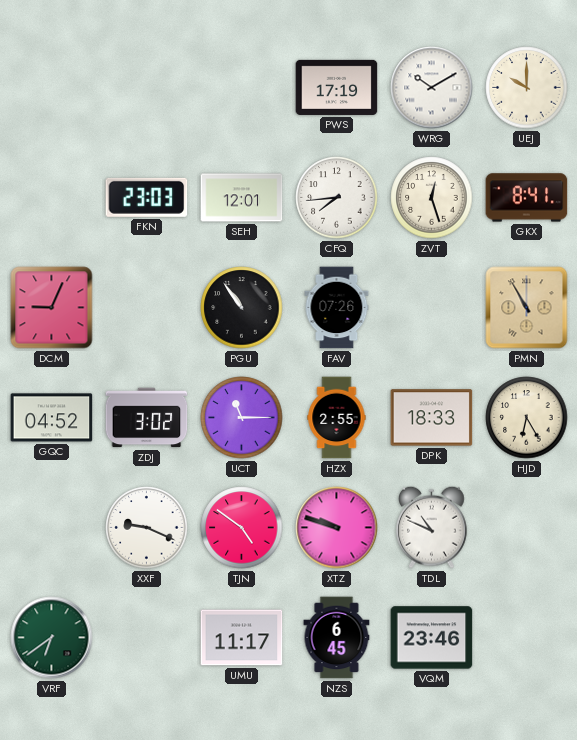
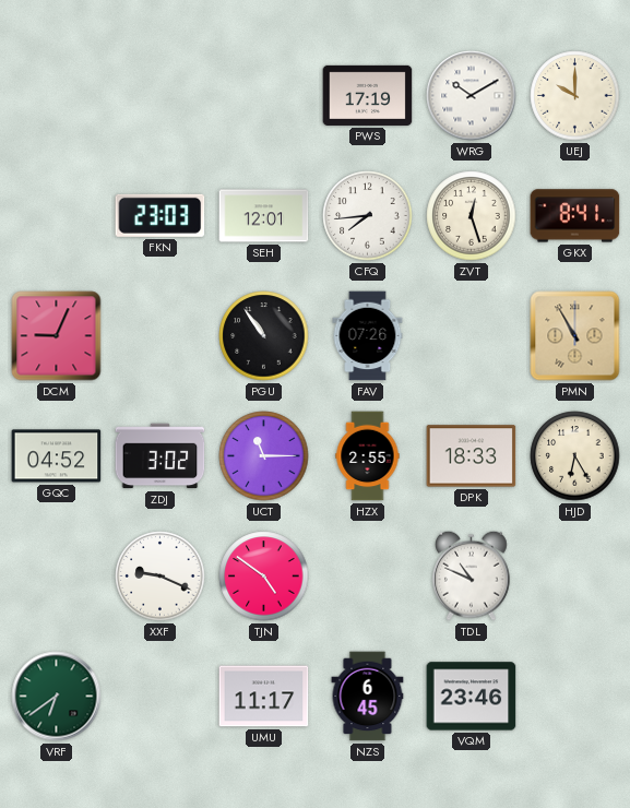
XTZ: 9:48 -> none (337, 528)
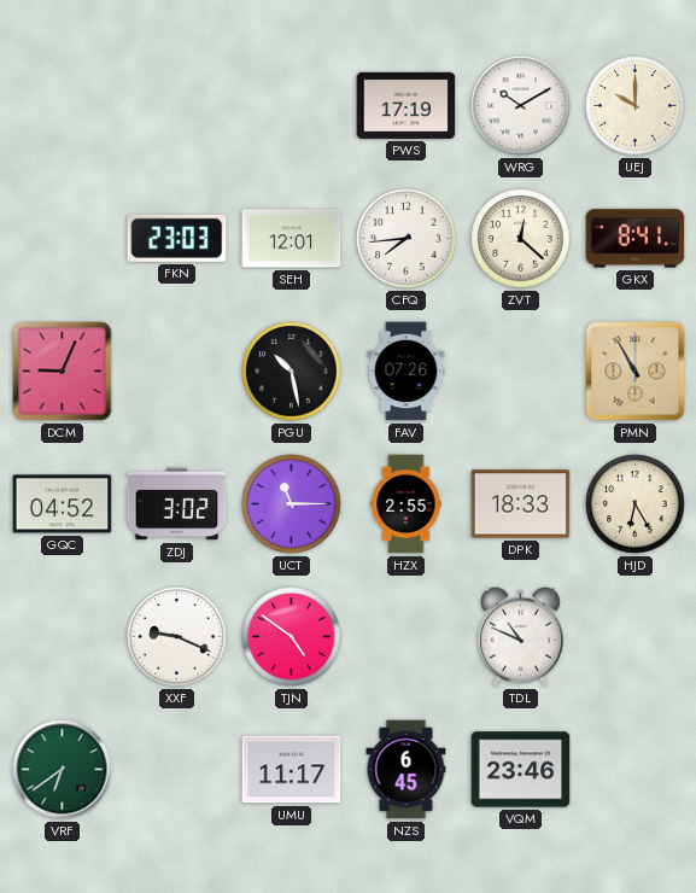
ZVT: 12:27 -> 12:22 (521, 239)
PGU: 10:54 -> 10:28 (292, 372)
